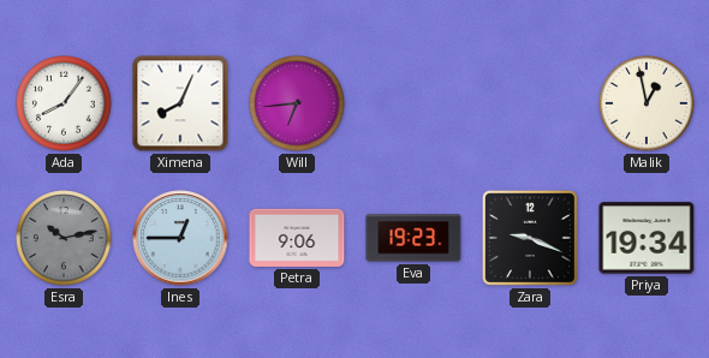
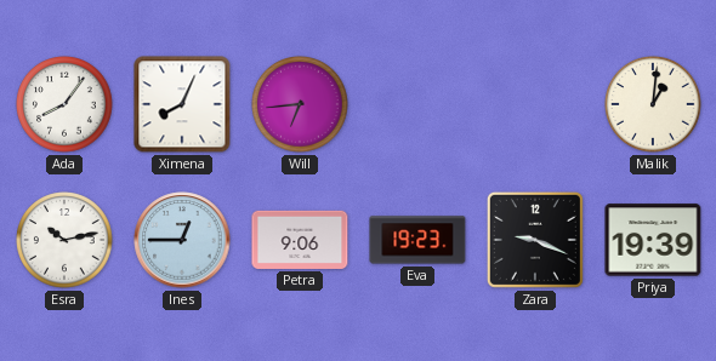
Malik: 12:58 -> 1:01 (653, 104)
Esra dial: grey -> white (64, 240)
Priya: 19:34 -> 19:39 (653, 240)
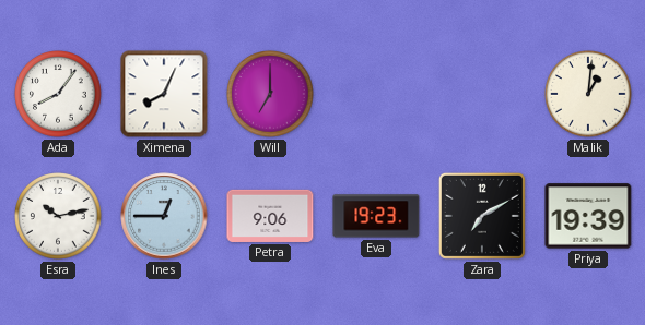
Will: 6:44 -> 7:00 (270, 94)
Zara: 9:19 -> 7:10 (482, 216)
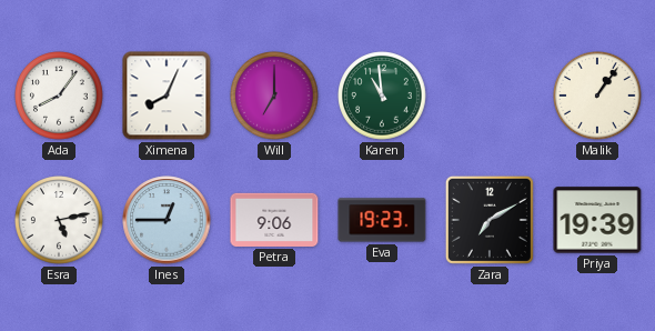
Karen: none -> 10:59 (382, 96)
Malik: 1:01 -> 1:06 (597, 96)
Esra: 10:13 -> 5:13 (59, 220)
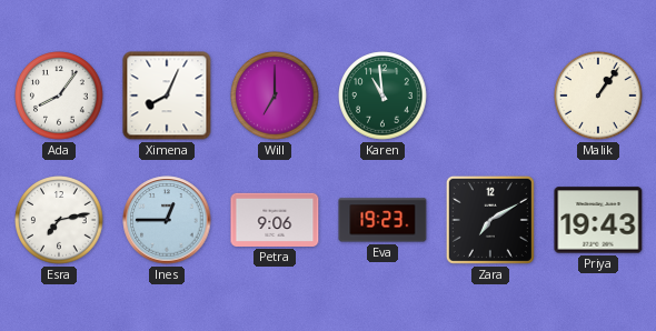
Esra: 5:13 -> 7:13 (59, 220)
Priya: 19:39 -> 19:43 (598, 220)
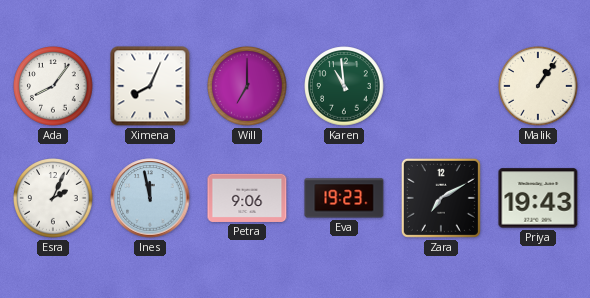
Esra: 7:13 -> 2:04 (53, 198)
Ines: 12:45 -> 11:58 (150, 198)
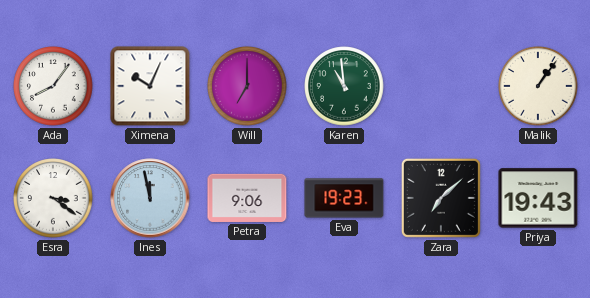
Ximena: 8:04 -> 10:04 (150, 86)
Esra: 2:04 -> 3:21 (53, 198)
Zara: 7:10 -> 7:08 (441, 198)
